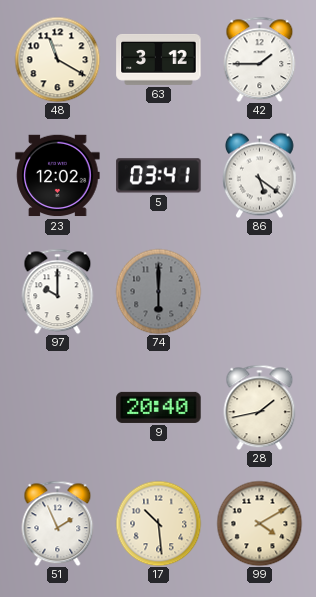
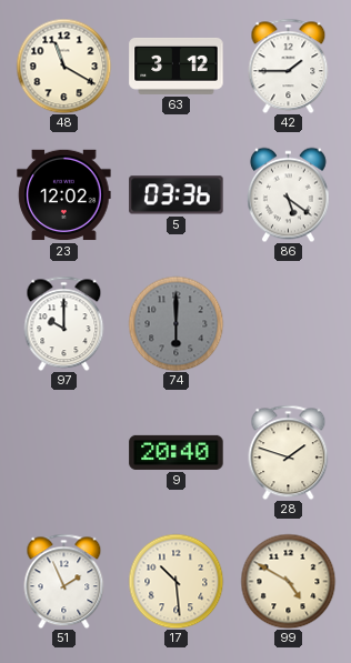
5: 03:41 -> 03:36 (177, 195)
28: 1:43 -> 1:48 (289, 452)
99: 4:10 -> 4:50 (288, 581)
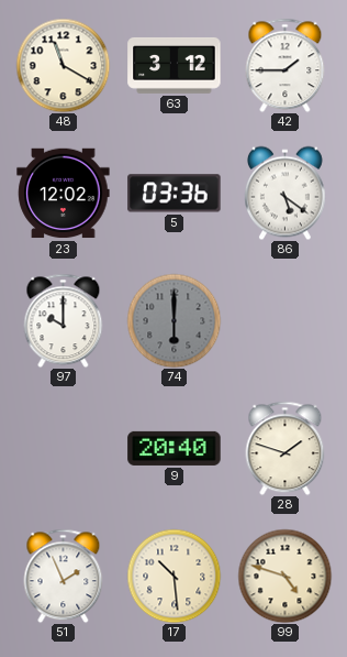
99: 4:50 -> 4:48 (284, 576)
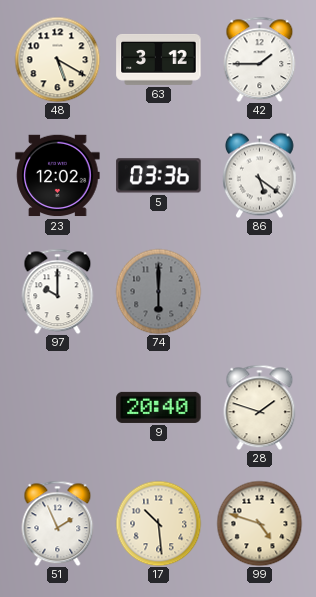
48: 11:20 -> 5:20 (57, 59)
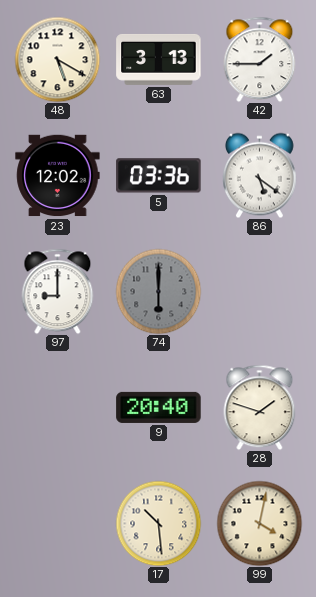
63: 3:12 -> 3:13 (159, 59)
97: 10:00 -> 9:00 (58, 291)
51: 1:56 -> none (58, 523)
99: 4:48 -> 4:02 (259, 523)
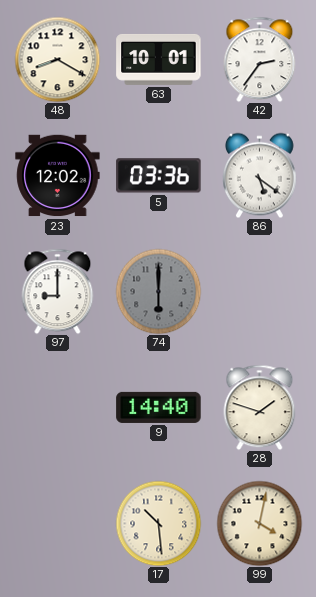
48: 5:20 -> 8:20 (57, 59)
63: 3:13 -> 10:01 (159, 59)
42: 1:45 -> 2:36 (260, 59)
9: 20:40 -> 14:40 (159, 407)
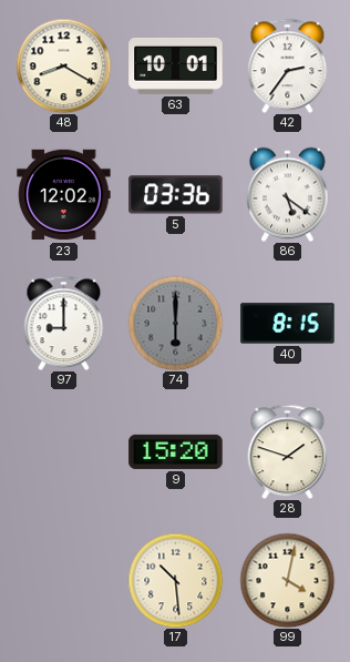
40: none -> 8:15 (288, 324)
9: 14:40 -> 15:20 (176, 451)
